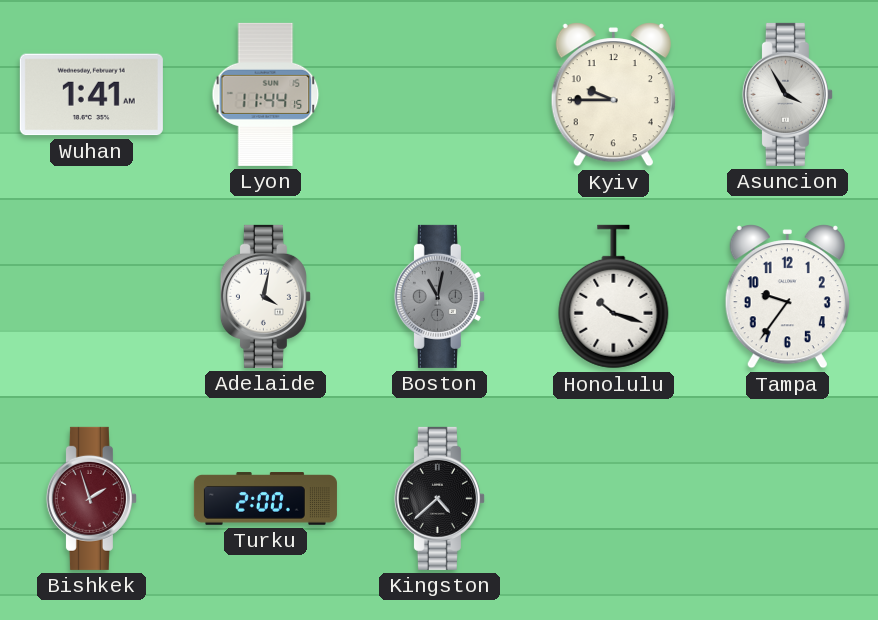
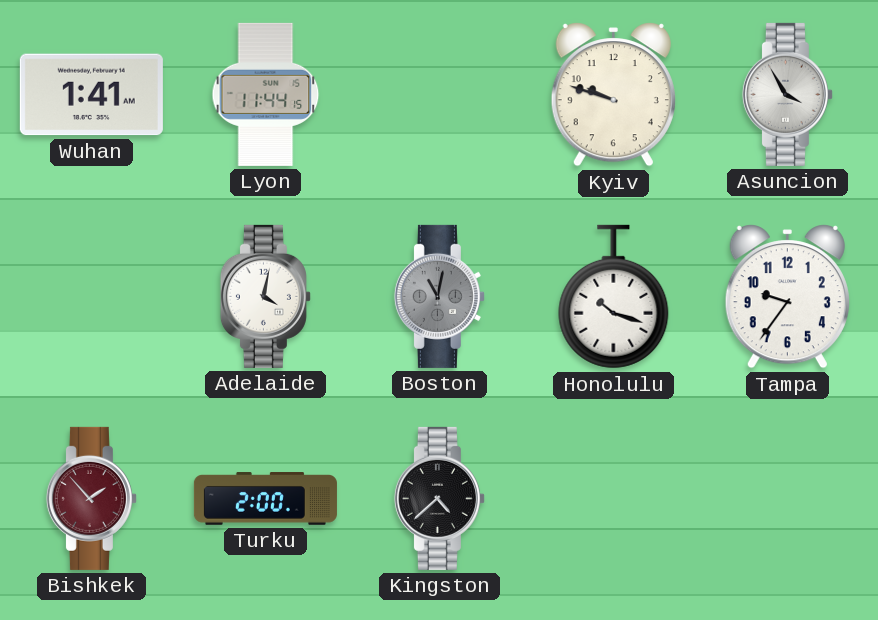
Kyiv: 9:45 -> 9:48 (613, 95)
Bishkek: 1:57 -> 1:53 (91, 498)
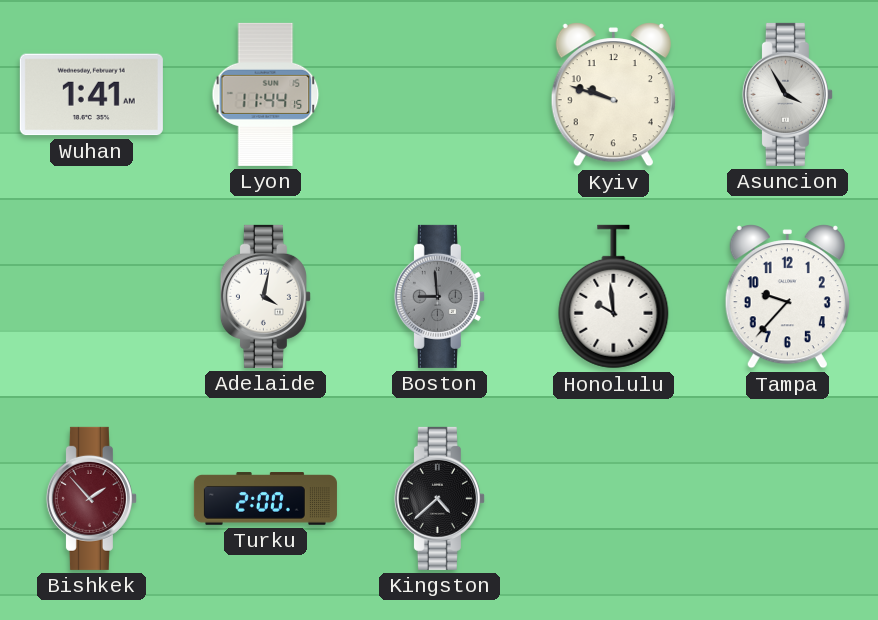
Boston: 11:02 -> 8:59 (439, 296)
Honolulu: 10:18 -> 9:59 (614, 297)
Tampa: 9:36 -> 9:37 (787, 297)
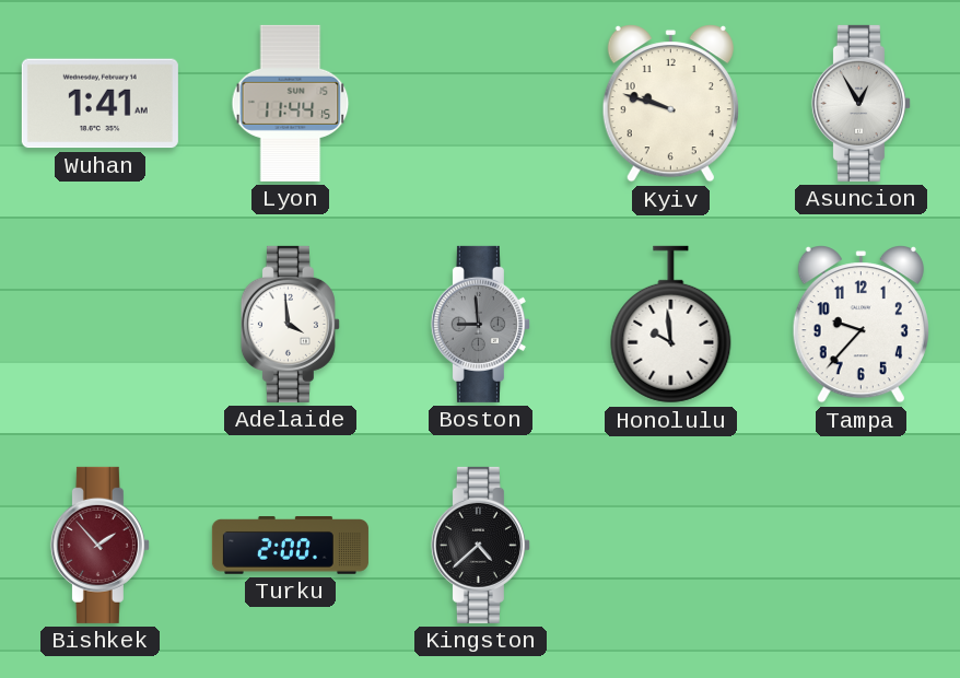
Asuncion: 3:55 -> 12:55 (861, 103)
Adelaide: 4:02 -> 3:59 (290, 324)
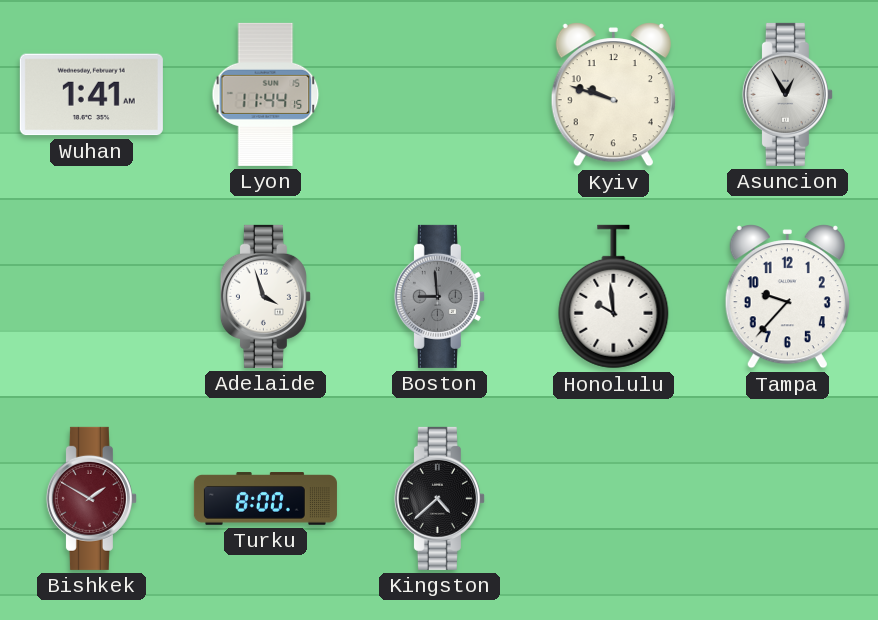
Adelaide: 3:59 -> 3:57 (265, 296)
Bishkek: 1:53 -> 1:50 (91, 498)
Turku: 2:00 -> 8:00 (265, 499)
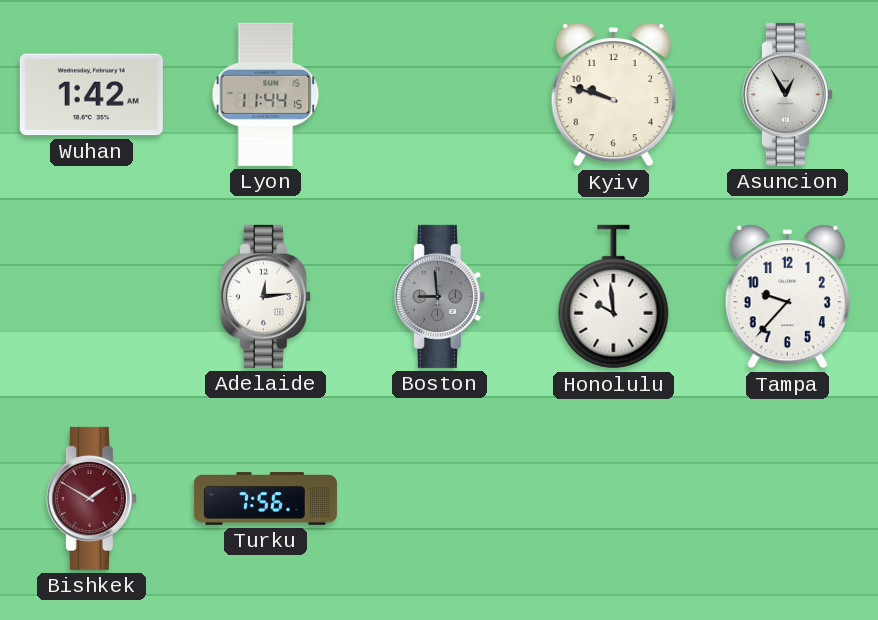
Wuhan: 1:41 -> 1:42 (91, 95)
Adelaide: 3:57 -> 12:14 (265, 296)
Turku: 8:00 -> 7:56 (265, 499)
Kingston: 4:38 -> none (439, 498)
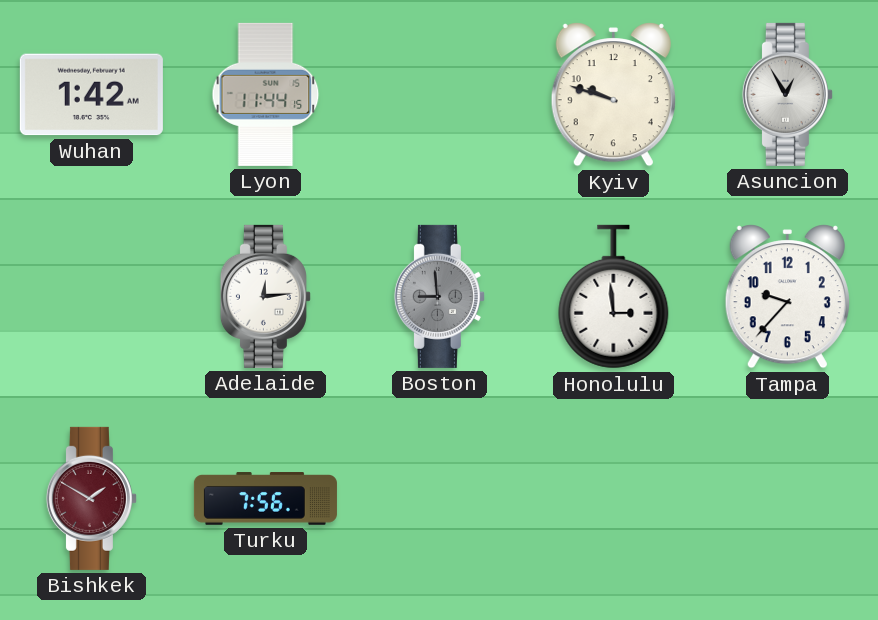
Honolulu: 9:59 -> 2:59 (614, 297)
